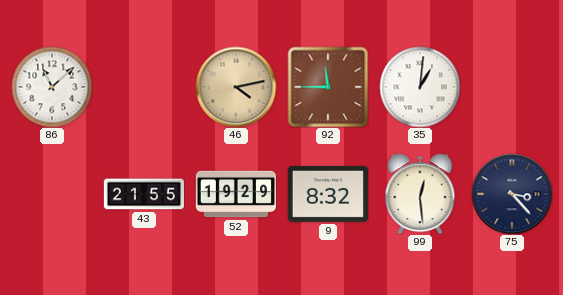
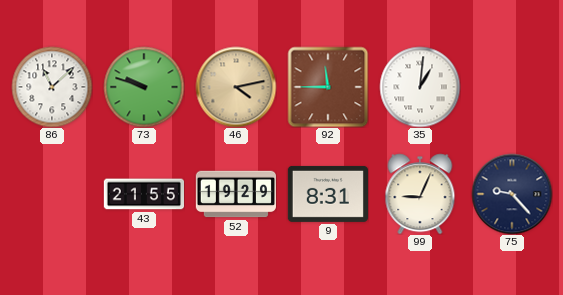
73: none -> 9:48 (144, 87)
9: 8:32 -> 8:31 (327, 194)
99: 12:29 -> 9:04 (420, 194)
75: 3:23 -> 9:23 (512, 194)
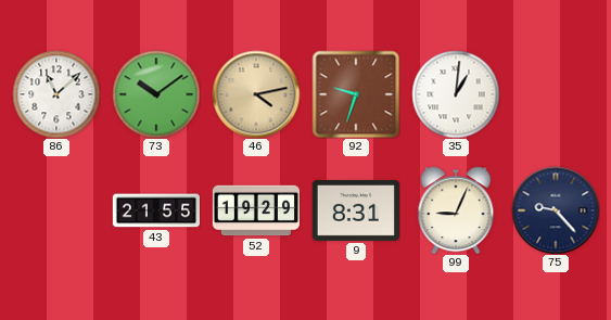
73: 9:48 -> 10:09 (156, 94)
92: 11:45 -> 9:33 (356, 94)
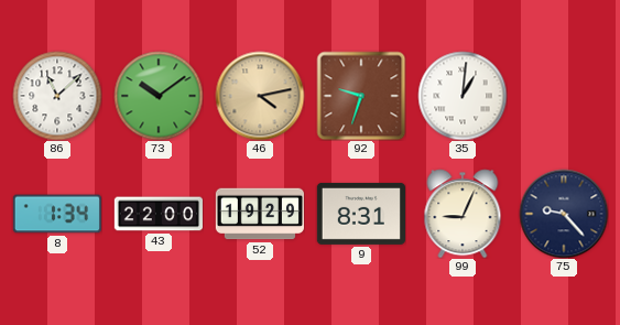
8: none -> 1:34 (56, 214)
43: 21:55 -> 22:00 (157, 214)
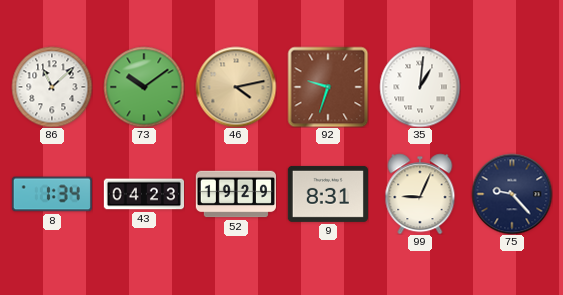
43: 22:00 -> 04:23 (143, 194)
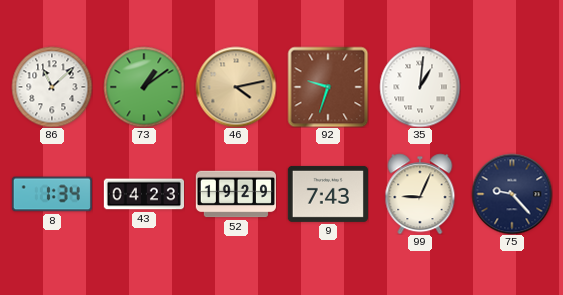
73: 10:09 -> 1:09 (144, 87)
9: 8:31 -> 7:43 (327, 194)
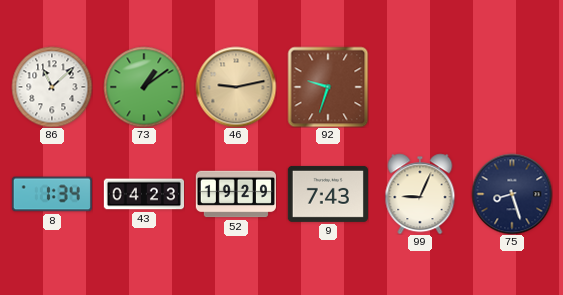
46: 4:13 -> 9:13 (236, 87)
35: 1:01 -> none (420, 87)
75: 9:23 -> 8:27 (512, 194)
